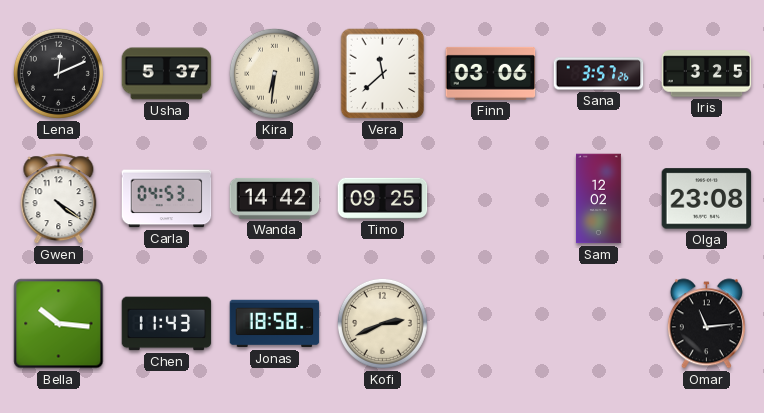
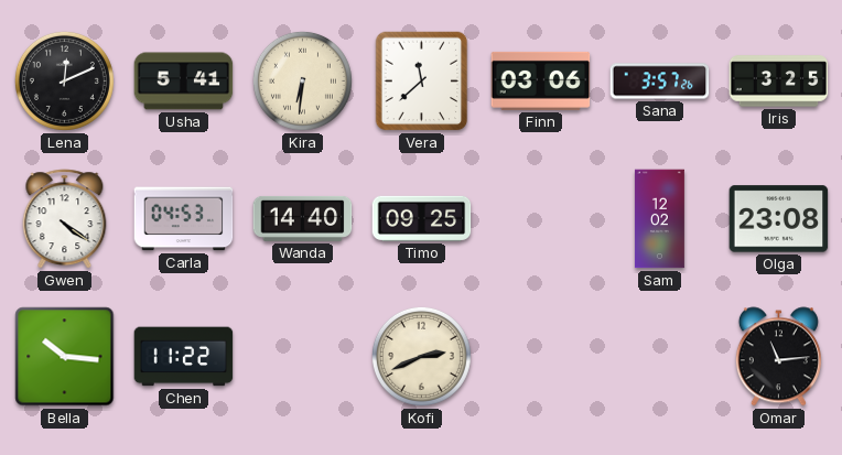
Usha: 5:37 -> 5:41 (184, 82)
Wanda: 14:42 -> 14:40 (303, 218)
Chen: 11:43 -> 11:22 (184, 357)
Jonas: 18:58 -> none (275, 324)
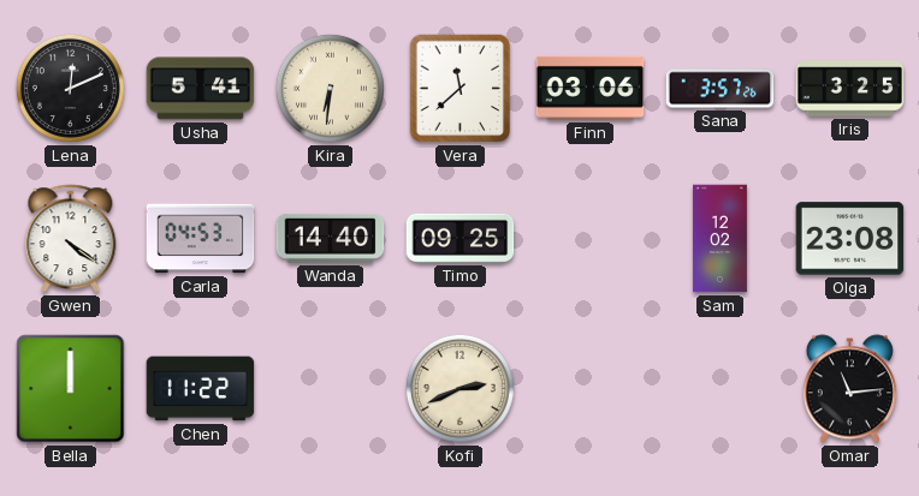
Bella: 10:16 -> 12:00 (71, 389)
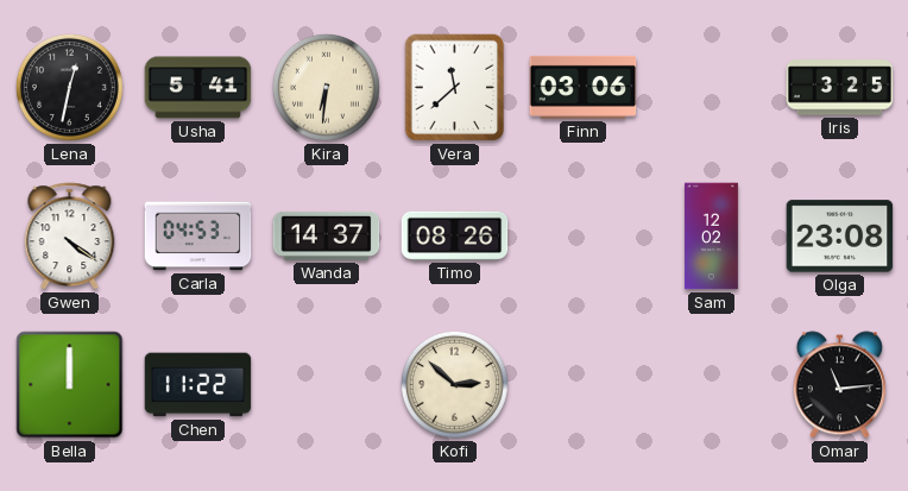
Lena: 12:11 -> 12:32 (69, 87)
Sana: 3:57 -> none (721, 89)
Wanda: 14:40 -> 14:37 (327, 235)
Timo: 09:25 -> 08:26 (455, 235)
Kofi: 2:41 -> 2:52 (454, 384)
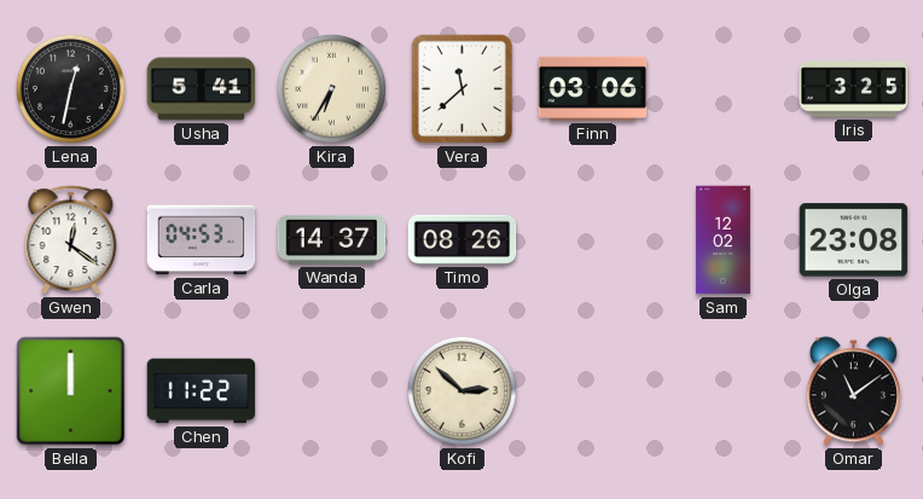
Kira: 6:31 -> 6:35 (331, 88)
Gwen: 4:21 -> 12:21 (71, 240)
Omar: 11:14 -> 11:09 (853, 391)
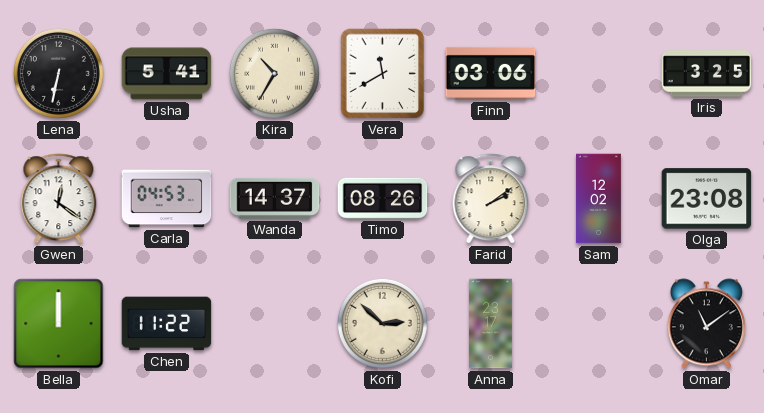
Lena: 12:32 -> 6:32 (58, 73)
Kira: 6:35 -> 10:35 (274, 73)
Vera: 11:38 -> 11:40 (383, 74)
Farid: none -> 2:09 (491, 199)
Anna: none -> 23:17 (491, 324)
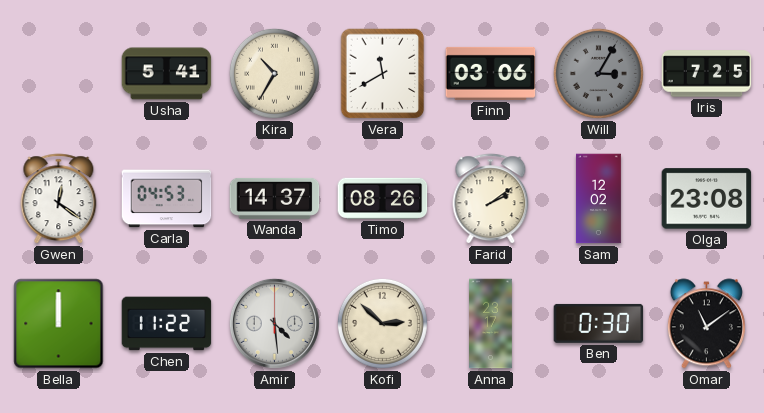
Lena: 6:32 -> none (58, 73)
Will: none -> 3:05 (598, 73)
Iris: 3:25 -> 7:25 (707, 74)
Amir: none -> 4:29 (274, 323)
Ben: none -> 0:30 (599, 323)
